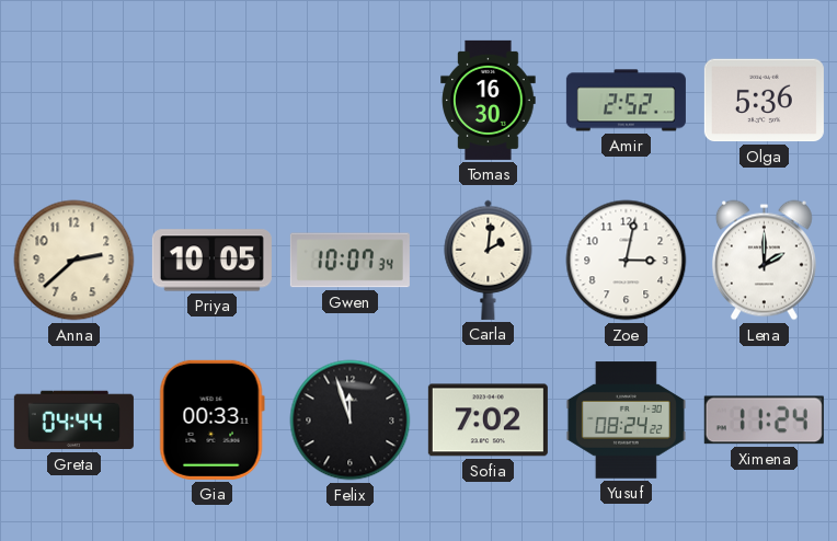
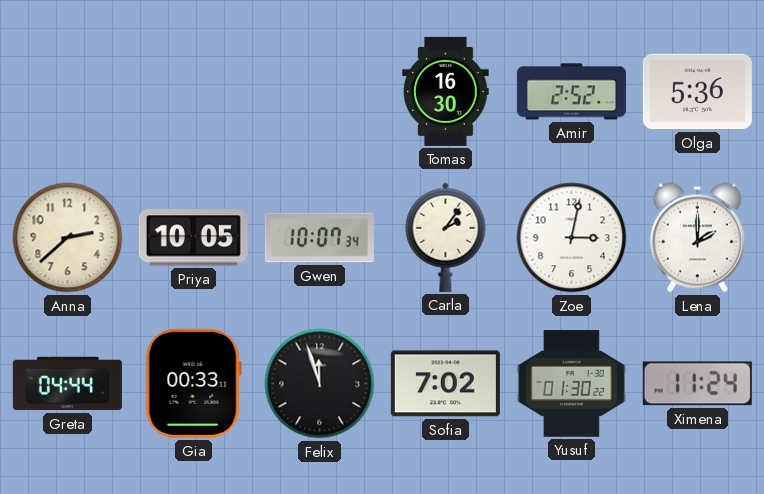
Carla: 2:01 -> 2:06 (446, 237)
Yusuf: 08:24 -> 01:30 (571, 384)
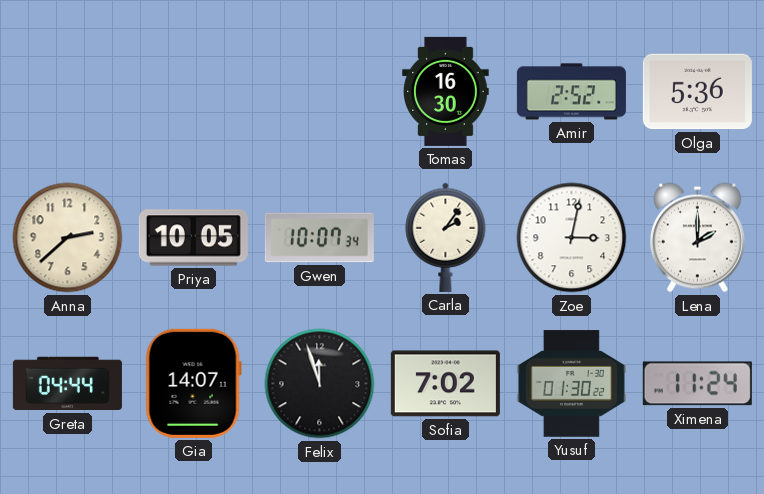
Gia: 00:33 -> 14:07 (193, 383)
